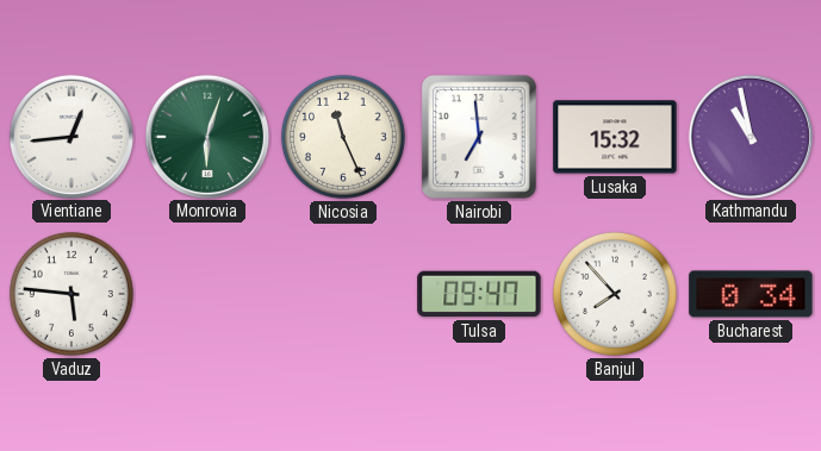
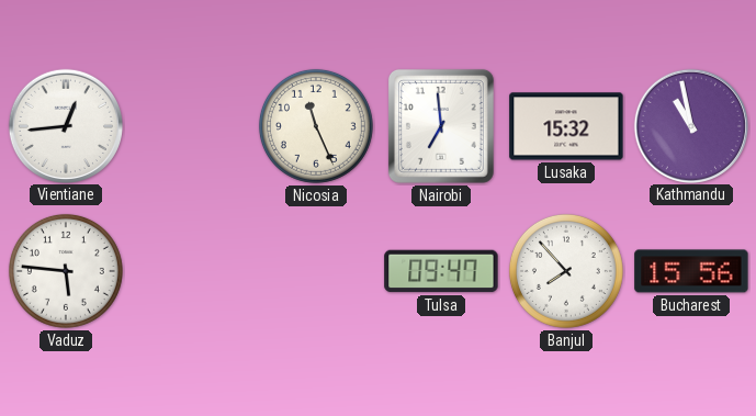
Monrovia: 6:03 -> none (206, 136)
Bucharest: 0:34 -> 15:56 (691, 271)
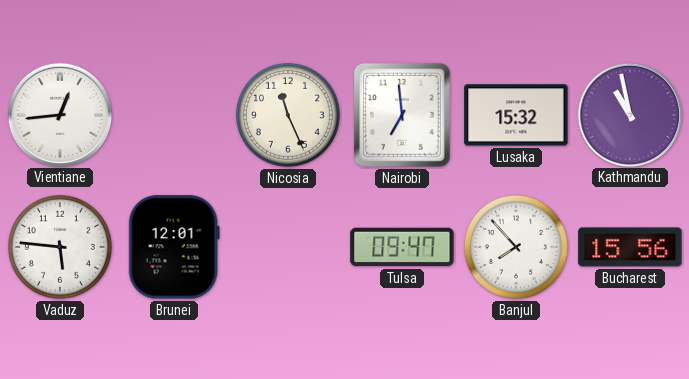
Brunei: none -> 12:01 (174, 247)
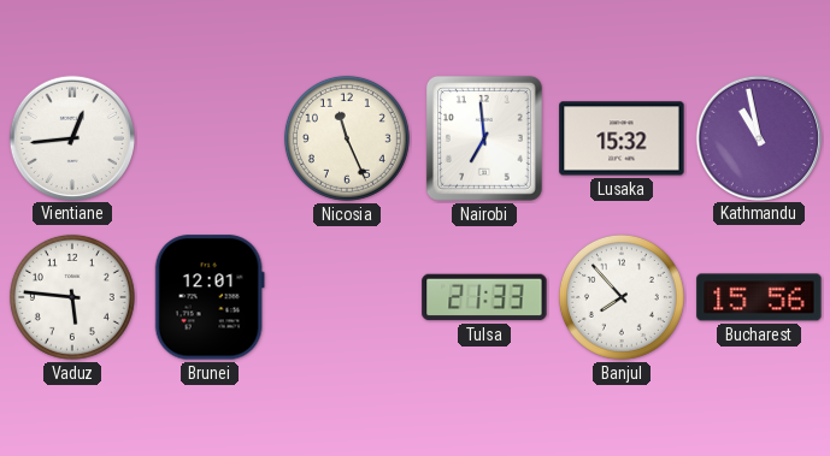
Tulsa: 09:47 -> 21:33 (484, 297)
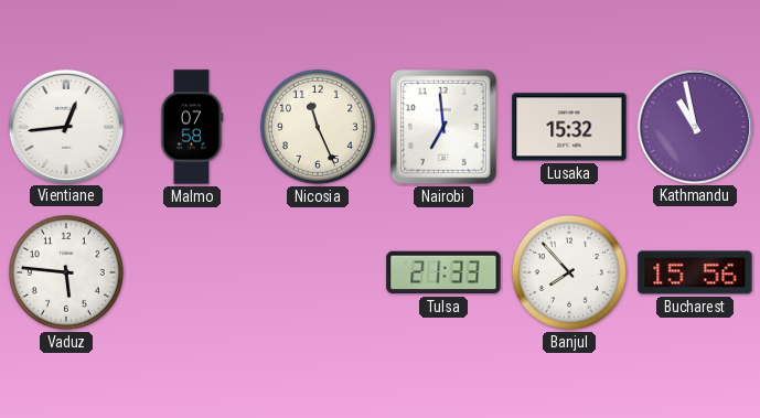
Malmo: none -> 07:58 (192, 127)
Brunei: 12:01 -> none (210, 297)
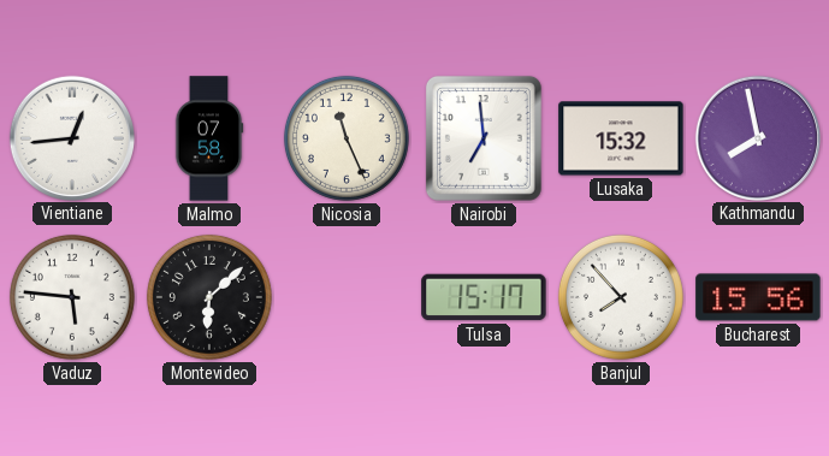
Kathmandu: 10:58 -> 7:58 (757, 137)
Montevideo: none -> 6:08 (209, 297)
Tulsa: 21:33 -> 15:17 (484, 297)
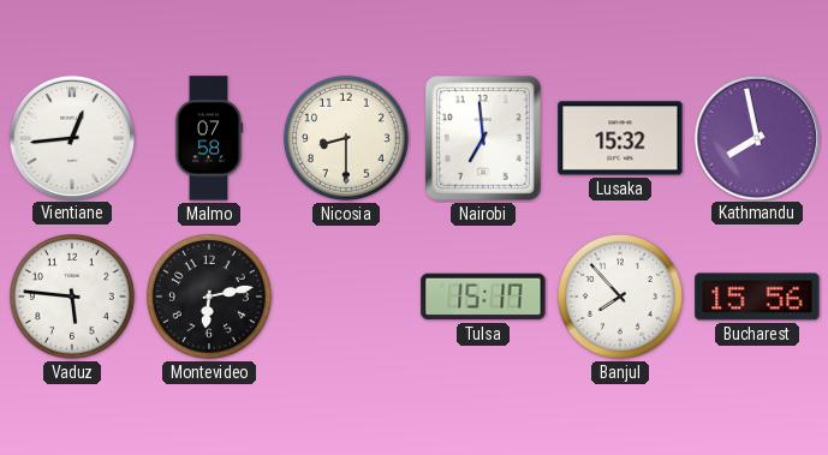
Nicosia: 11:26 -> 8:30 (346, 138)
Montevideo: 6:08 -> 6:13 (209, 297)
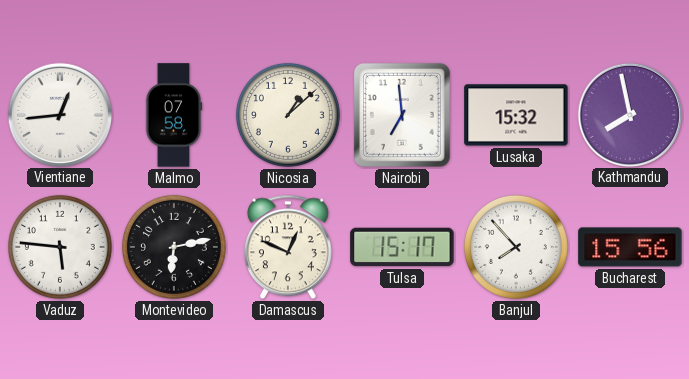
Nicosia: 8:30 -> 1:08 (288, 115)
Damascus: none -> 12:49 (288, 247)
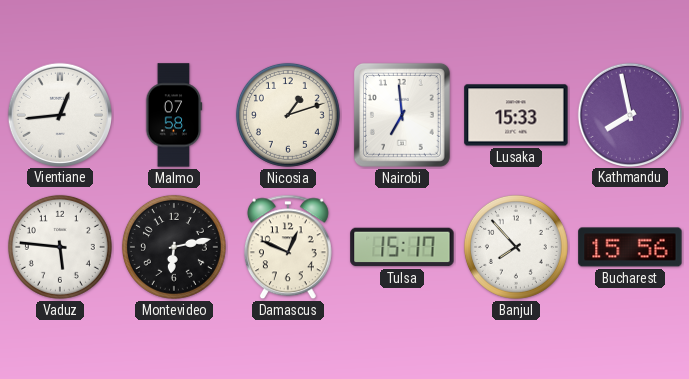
Nicosia: 1:08 -> 1:12 (288, 115)
Lusaka: 15:32 -> 15:33 (516, 115)
